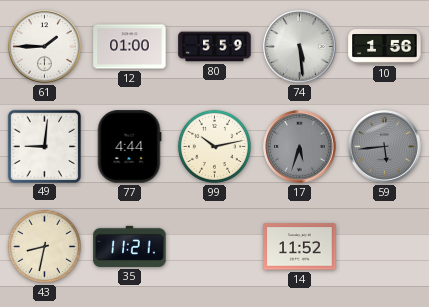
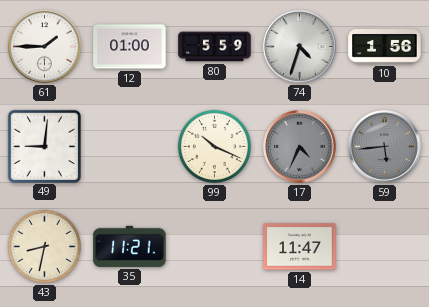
74: 5:29 -> 4:33 (300, 47)
77: 4:44 -> none (129, 147)
99: 10:13 -> 10:19 (214, 146)
17: 5:33 -> 4:34 (300, 147)
14: 11:52 -> 11:47 (300, 247)
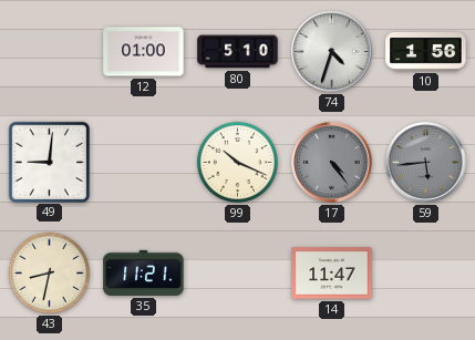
61: 1:45 -> none (45, 47)
80: 5:59 -> 5:10 (238, 52)
17: 4:34 -> 4:24 (332, 163)
